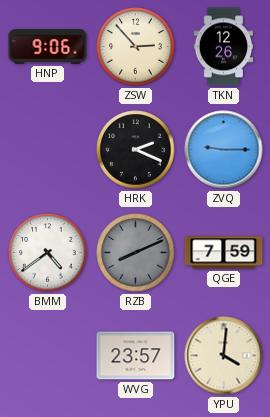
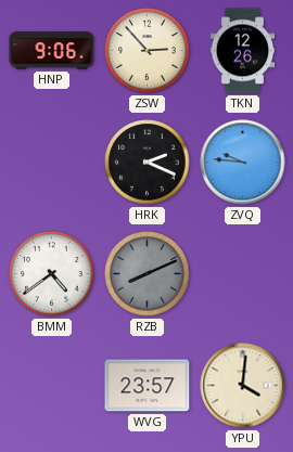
ZVQ: 9:15 -> 9:46 (243, 163)
QGE: 7:59 -> none (224, 253)
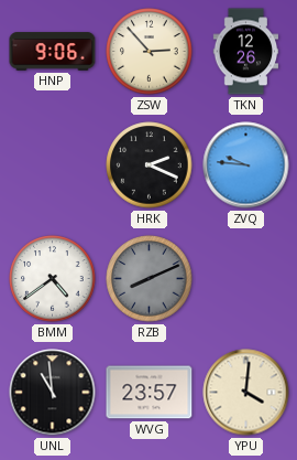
UNL: none -> 10:59 (53, 393)
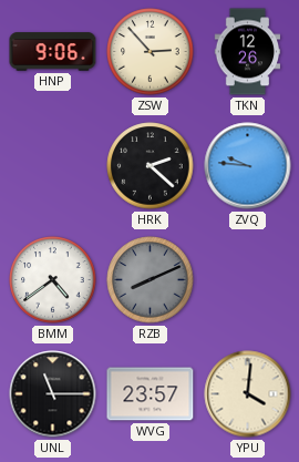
HRK: 2:19 -> 2:22 (151, 166)
UNL: 10:59 -> 11:15 (53, 394)
